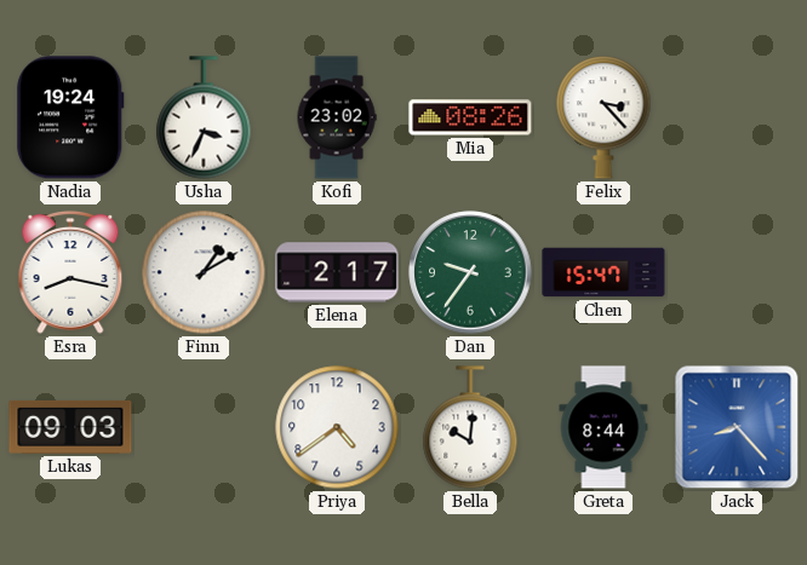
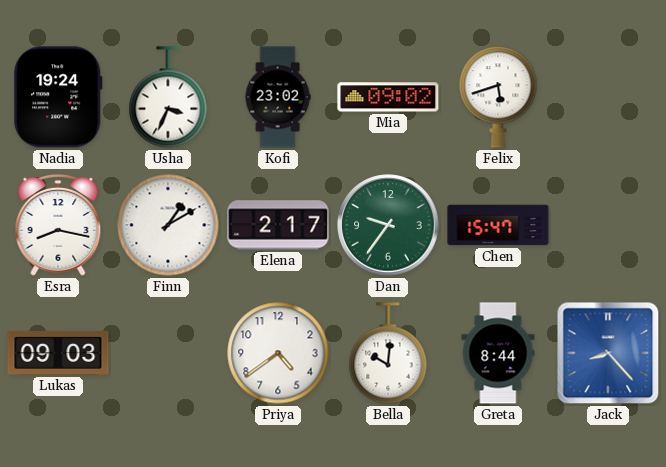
Mia: 08:26 -> 09:02 (388, 97)
Felix: 3:23 -> 5:42 (498, 97)
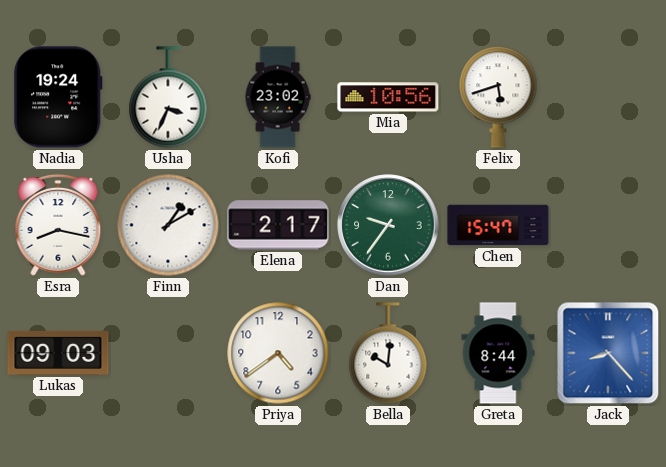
Mia: 09:02 -> 10:56 (388, 97)
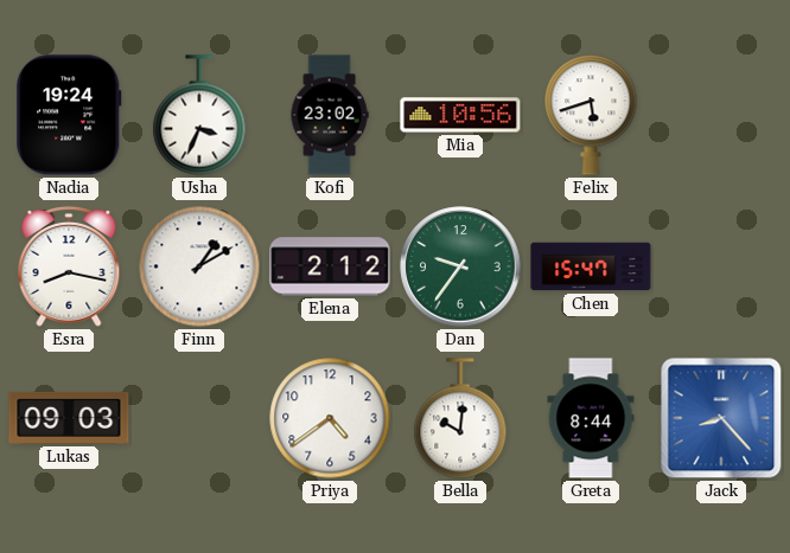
Elena: 2:17 -> 2:12 (330, 266)
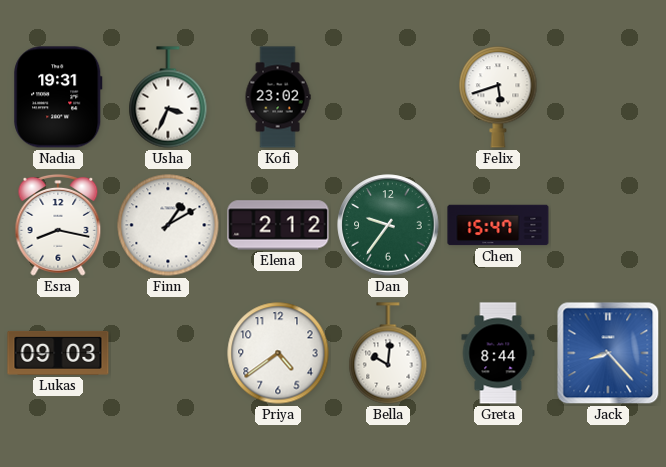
Nadia: 19:24 -> 19:31 (58, 97)
Mia: 10:56 -> none (460, 115)
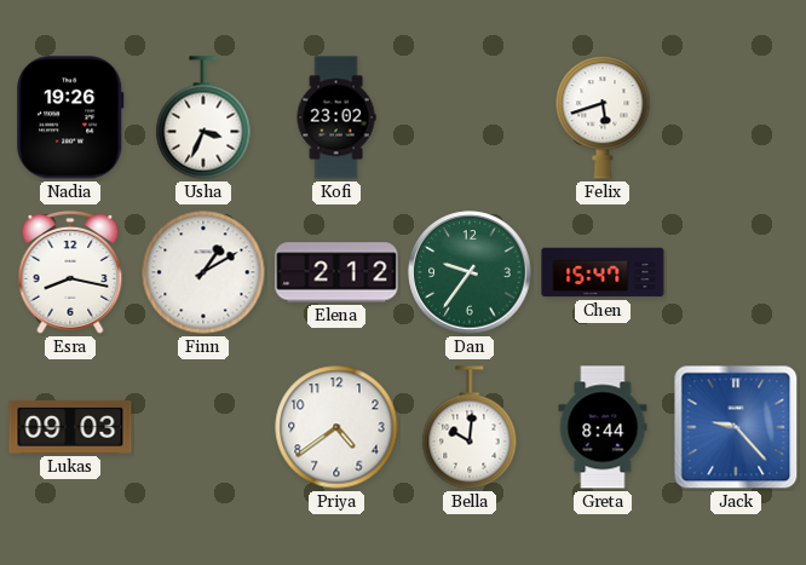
Nadia: 19:31 -> 19:26 (70, 117)
Jack: 8:23 -> 9:23 (736, 427)
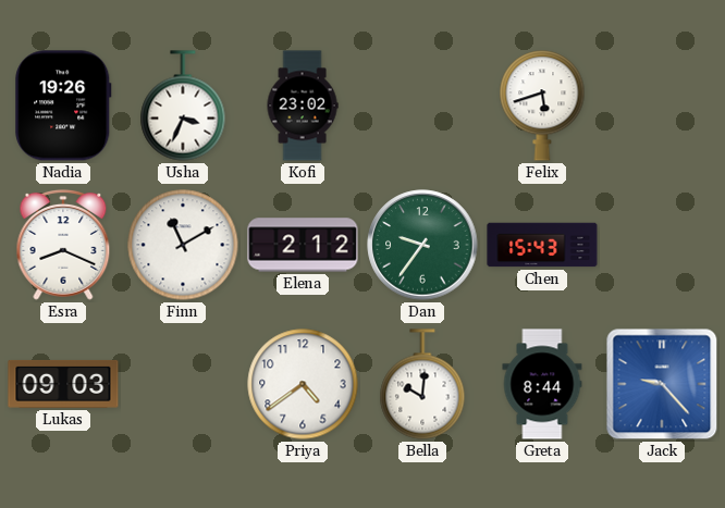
Esra: 8:17 -> 8:19 (63, 245)
Finn: 1:10 -> 11:10 (183, 245)
Chen: 15:47 -> 15:43 (542, 245)
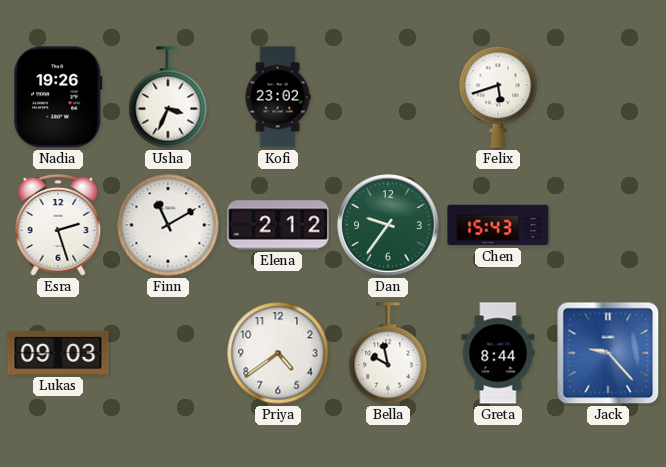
Esra: 8:19 -> 2:27 (58, 225)
Bella: 10:01 -> 9:58 (388, 353)
